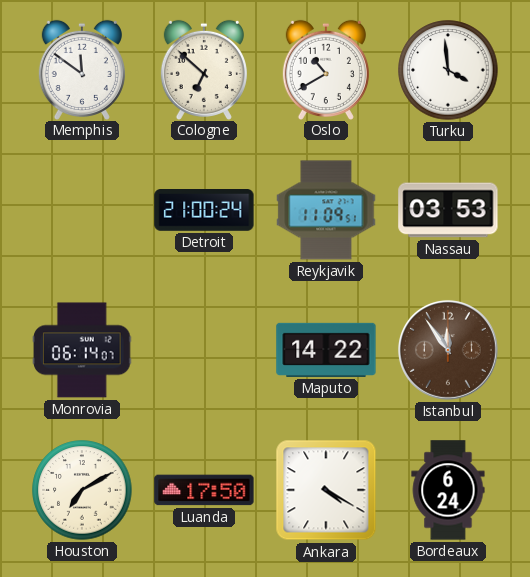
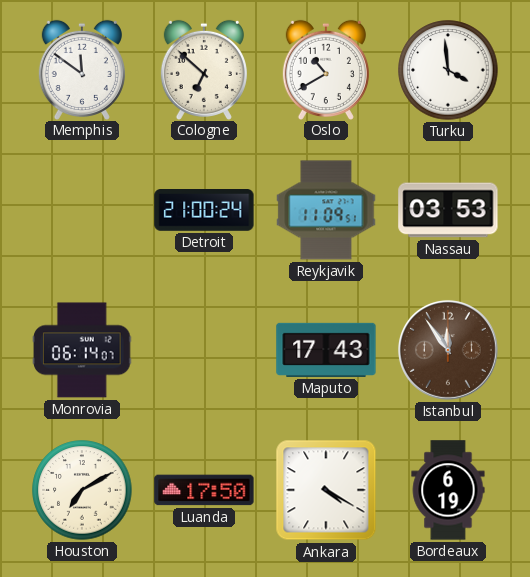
Maputo: 14:22 -> 17:43 (326, 350)
Bordeaux: 6:24 -> 6:19 (448, 490)
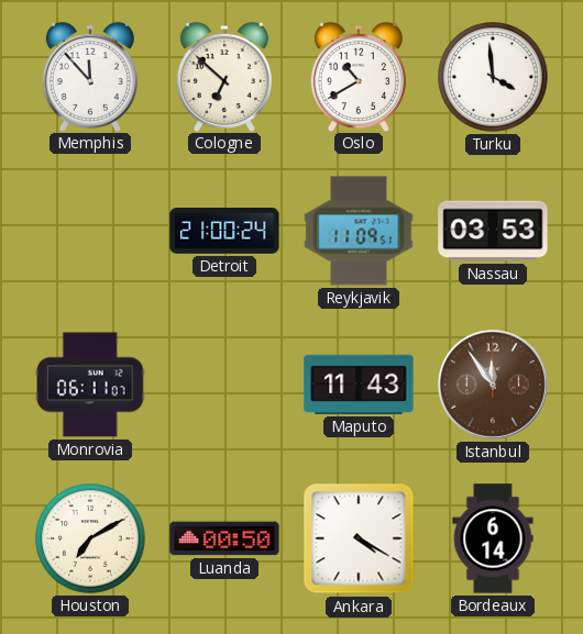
Memphis: 11:51 -> 11:53 (90, 76)
Monrovia: 06:14 -> 06:11 (91, 385)
Maputo: 17:43 -> 11:43 (359, 385)
Luanda: 17:50 -> 00:50 (224, 538)
Bordeaux: 6:19 -> 6:14 (493, 538)
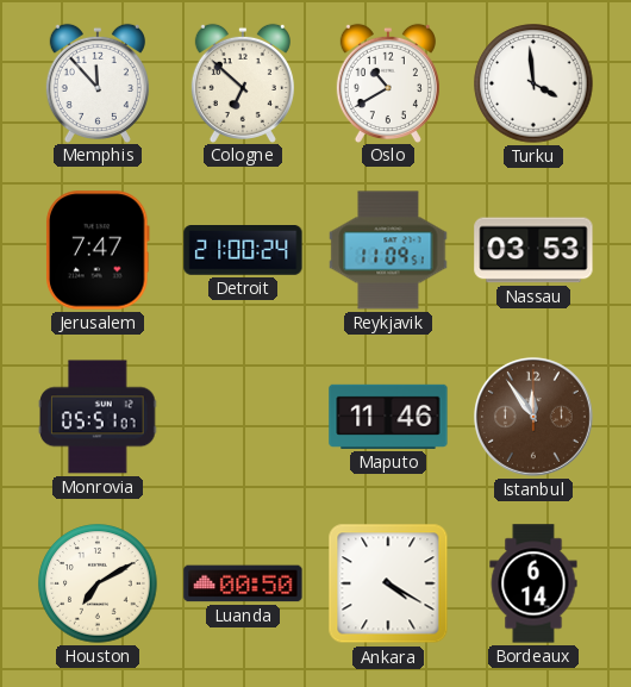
Jerusalem: none -> 7:47 (99, 250)
Monrovia: 06:11 -> 05:51 (99, 417)
Maputo: 11:43 -> 11:46 (388, 417)
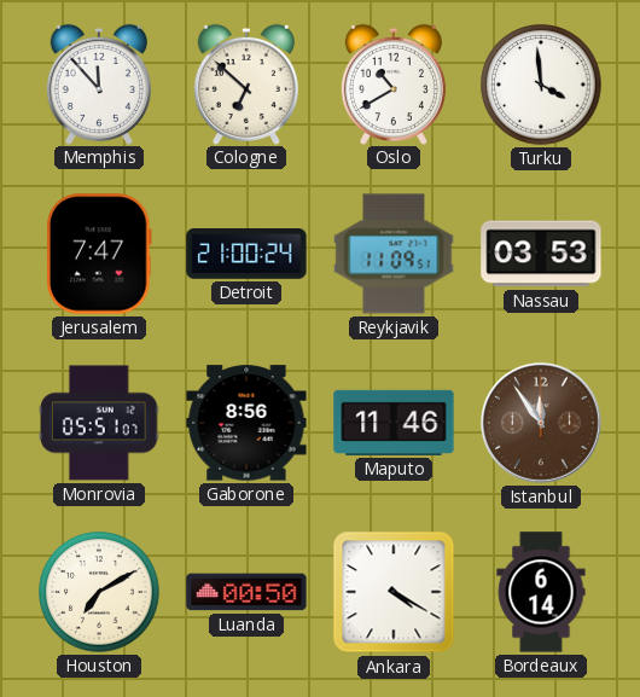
Gaborone: none -> 8:56 (246, 423)
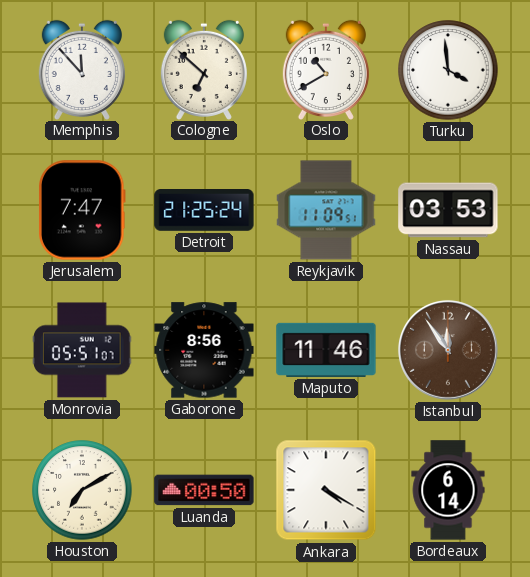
Detroit: 21:00 -> 21:25 (204, 211)
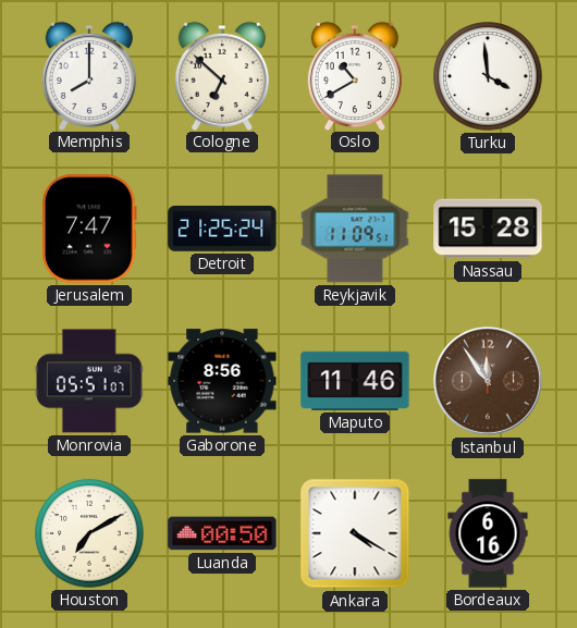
Memphis: 11:53 -> 8:00 (89, 75)
Nassau: 03:53 -> 15:28 (488, 229)
Bordeaux: 6:14 -> 6:16 (488, 533)
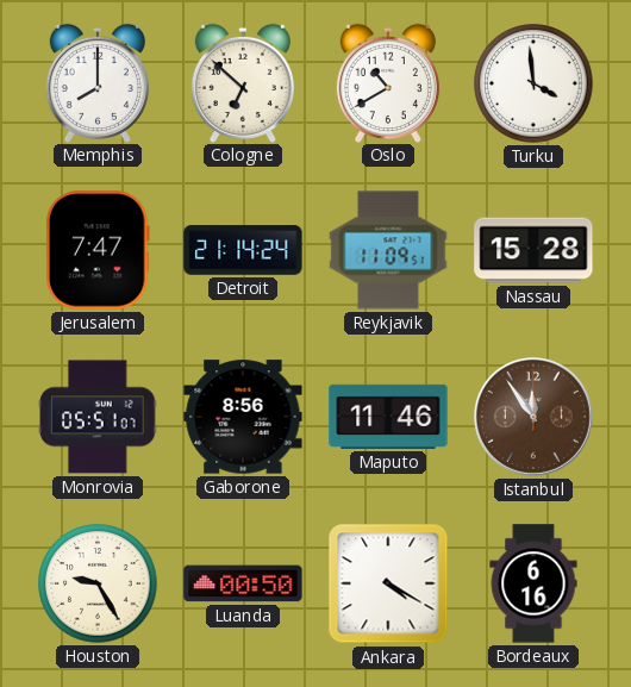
Detroit: 21:25 -> 21:14 (243, 251)
Houston: 7:10 -> 9:25 (98, 583)
